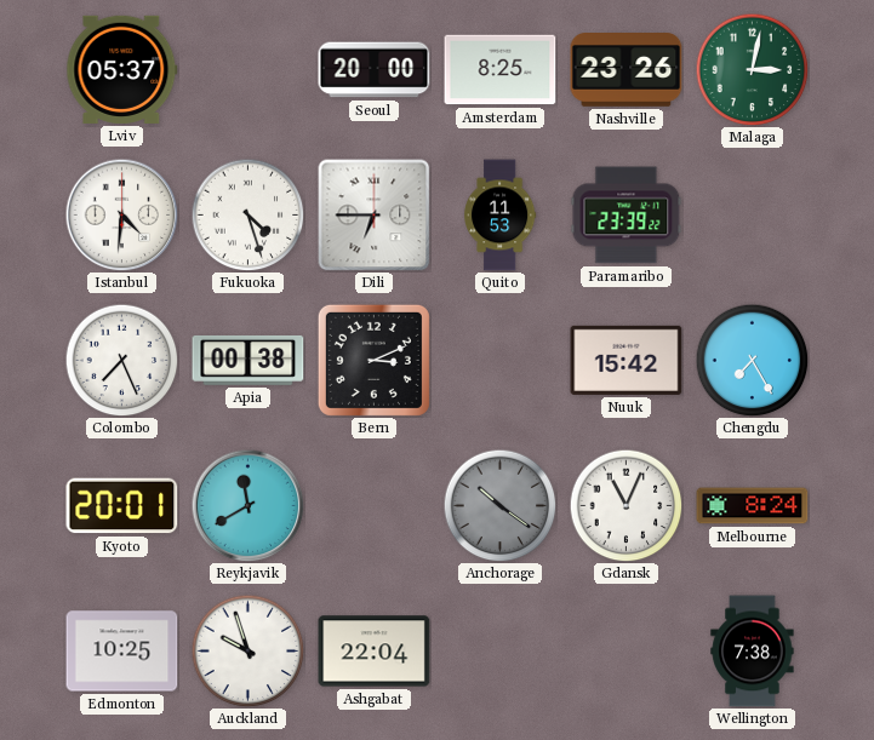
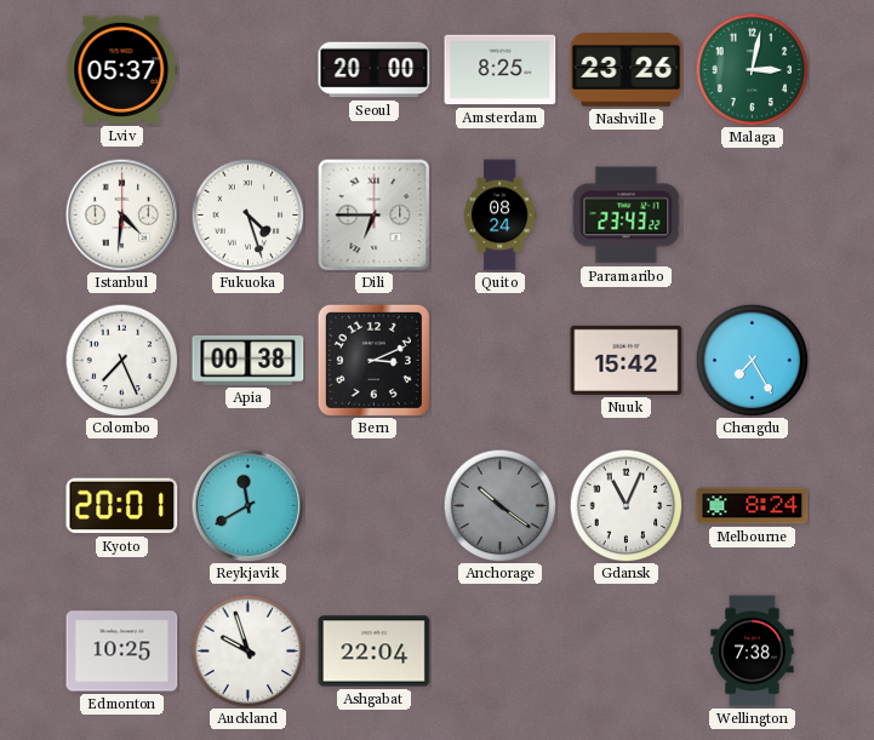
Quito: 11:53 -> 08:24 (501, 216)
Paramaribo: 23:39 -> 23:43 (627, 216)
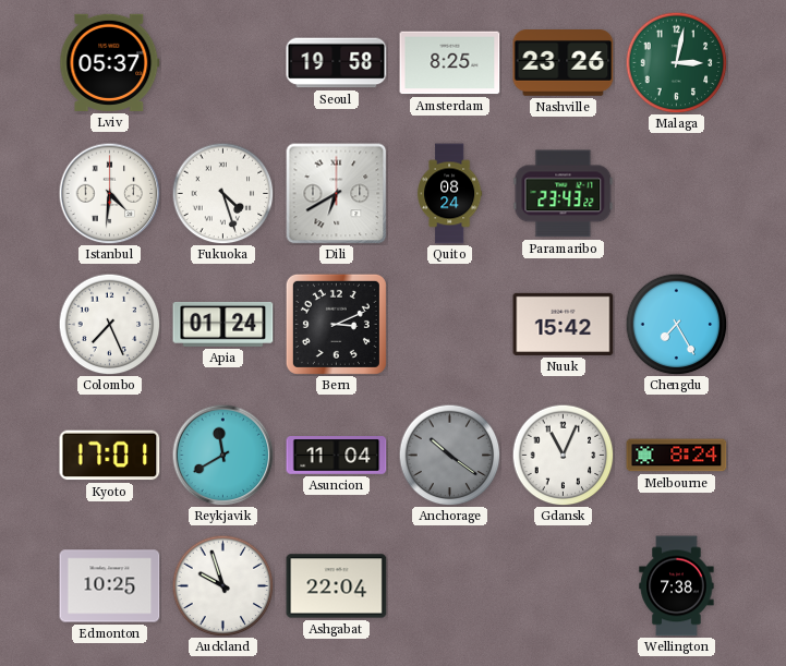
Seoul: 20:00 -> 19:58 (337, 63)
Dili: 6:45 -> 6:40 (336, 193)
Apia: 00:38 -> 01:24 (223, 324)
Kyoto: 20:01 -> 17:01 (110, 456)
Asuncion: none -> 11:04 (337, 456)
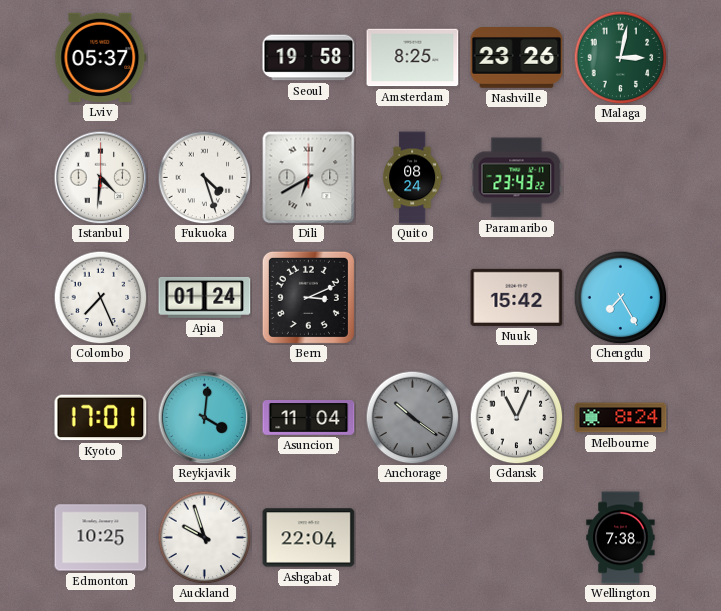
Reykjavik: 11:40 -> 4:01 (204, 417)
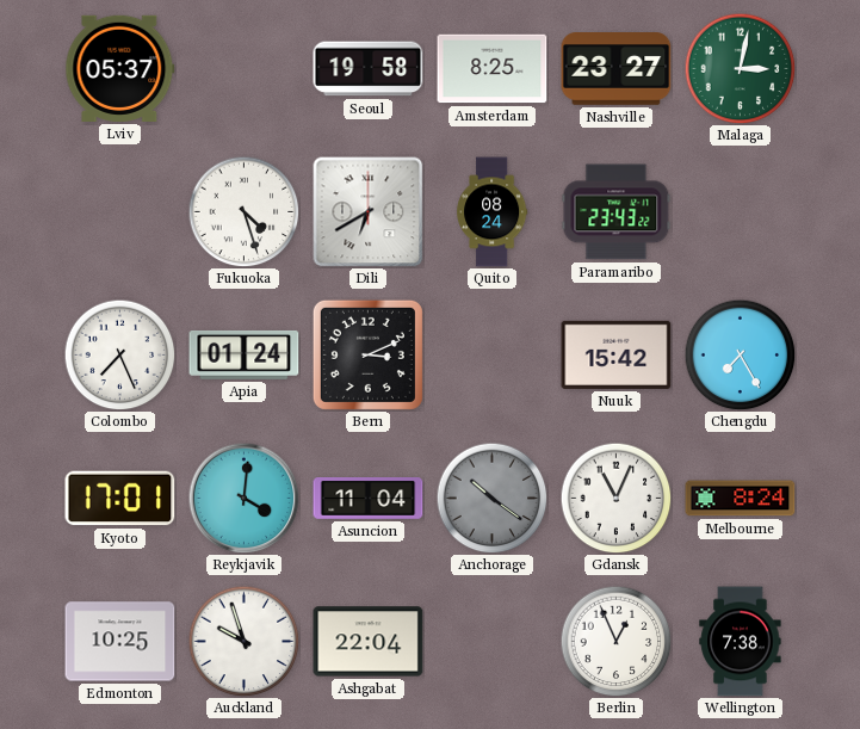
Nashville: 23:26 -> 23:27 (617, 69)
Istanbul: 4:31 -> none (100, 177)
Berlin: none -> 12:56 (615, 641)
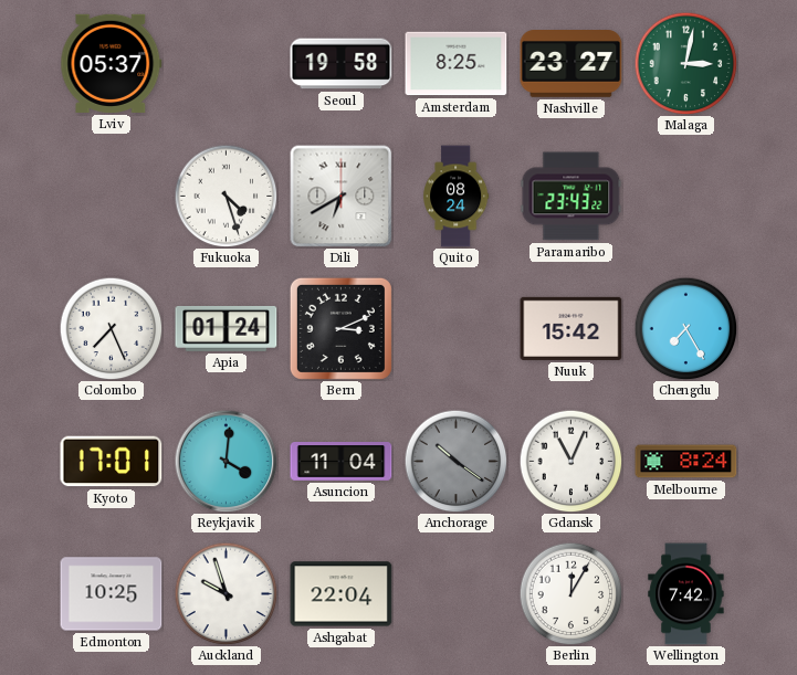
Berlin: 12:56 -> 12:05 (570, 593)
Wellington: 7:38 -> 7:42 (686, 594)
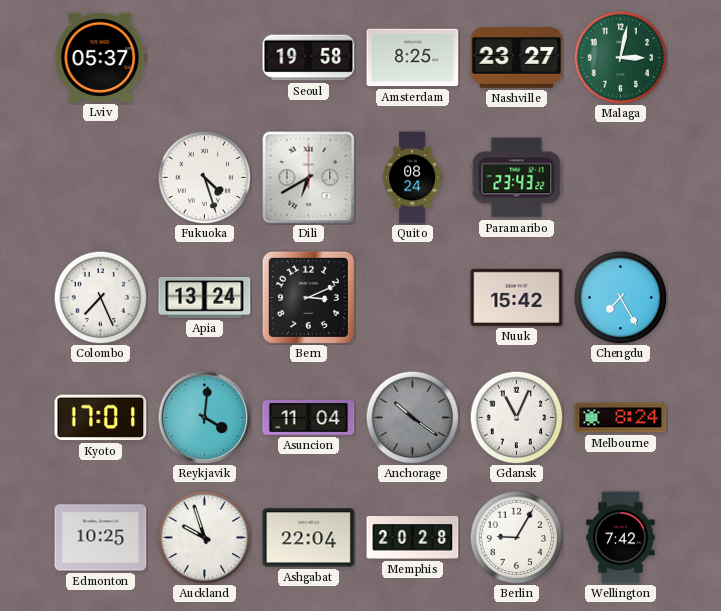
Apia: 01:24 -> 13:24 (205, 297)
Memphis: none -> 20:28 (413, 538)
Berlin: 12:05 -> 9:05 (516, 537)
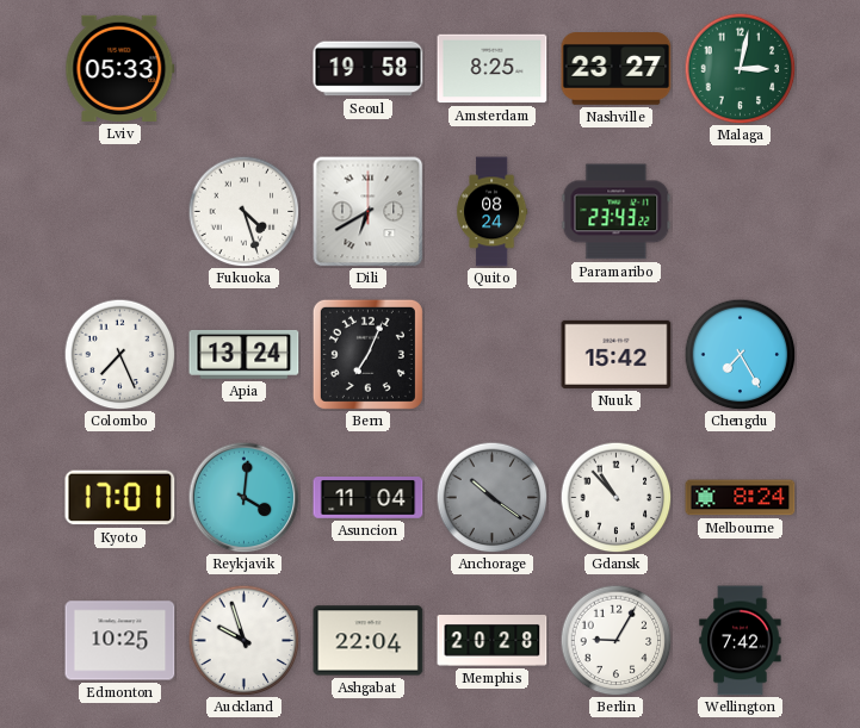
Lviv: 05:37 -> 05:33 (120, 68)
Bern: 3:11 -> 7:04 (367, 354)
Gdansk: 11:04 -> 10:53 (615, 497)
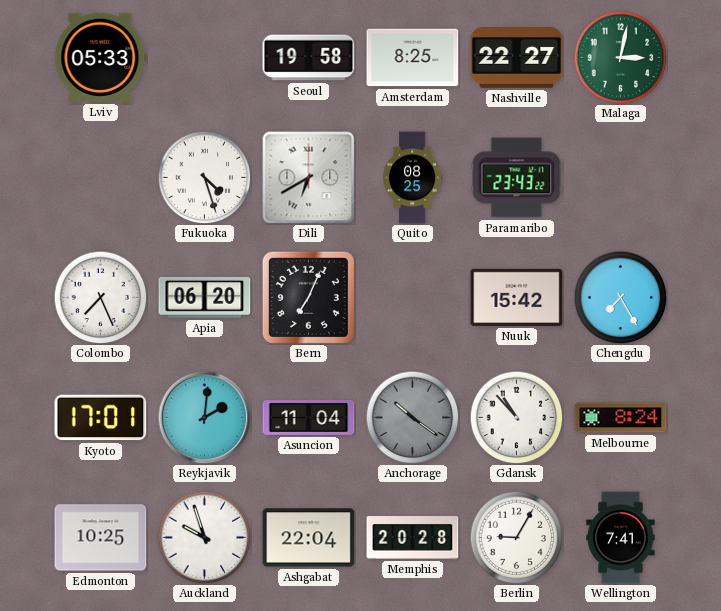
Nashville: 23:27 -> 22:27 (517, 58)
Quito: 08:24 -> 08:25 (413, 178)
Apia: 13:24 -> 06:20 (205, 297)
Reykjavik: 4:01 -> 2:01 (204, 417)
Wellington: 7:42 -> 7:41 (621, 538)
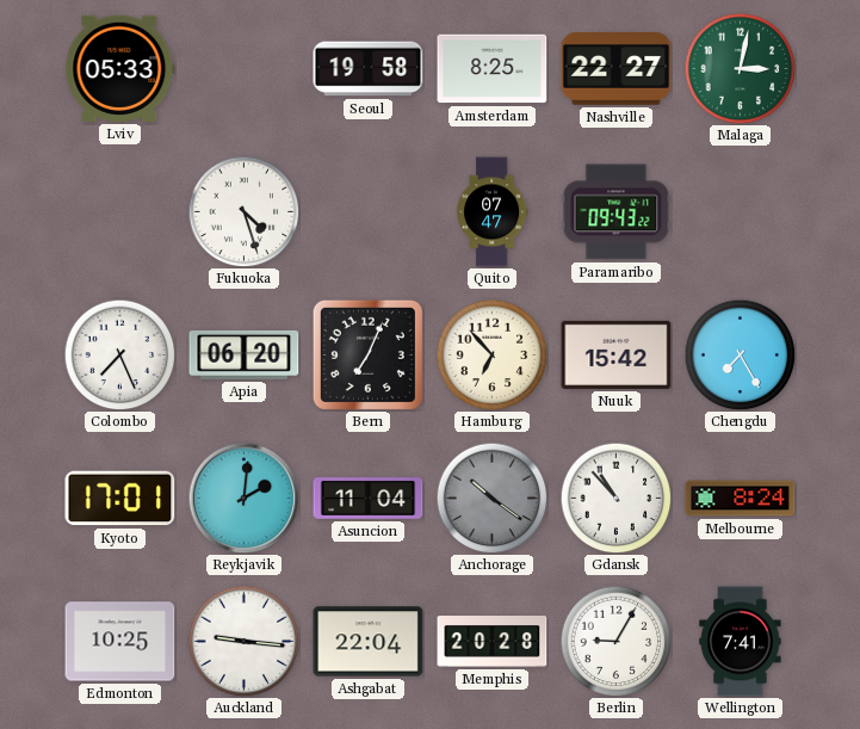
Dili: 6:40 -> none (308, 177)
Quito: 08:25 -> 07:47 (493, 212)
Paramaribo: 23:43 -> 09:43 (617, 212)
Hamburg: none -> 6:53 (491, 354)
Auckland: 9:57 -> 9:16 (243, 641)
